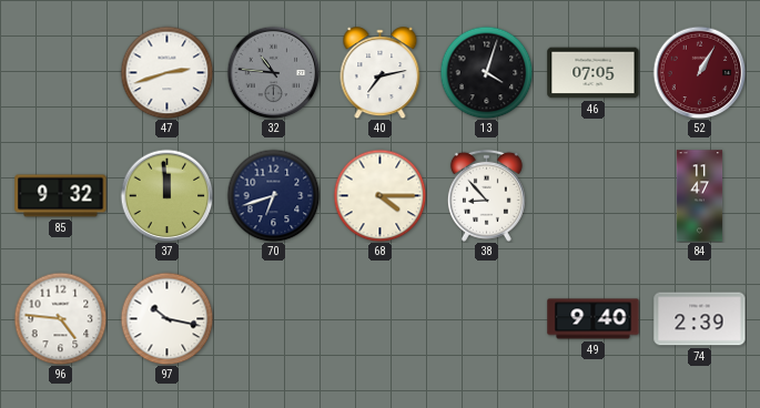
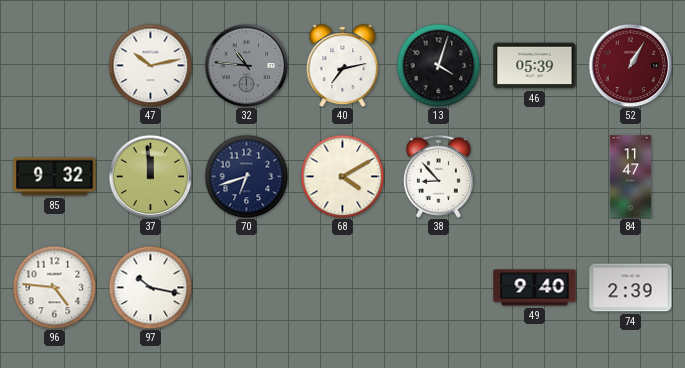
47: 2:42 -> 10:13 (150, 65)
46: 07:05 -> 05:39 (535, 66)
68: 4:15 -> 4:10 (342, 176)
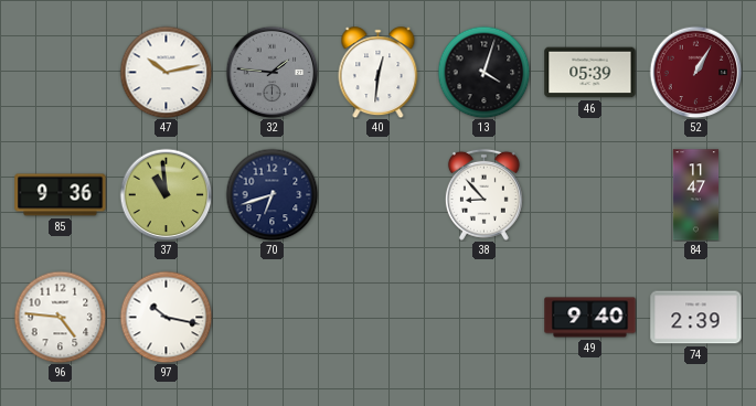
32: 10:46 -> 1:46 (271, 72)
40: 7:13 -> 12:31 (379, 73)
85: 9:32 -> 9:36 (61, 195)
37: 11:59 -> 10:59 (166, 194)
68: 4:10 -> none (342, 176)
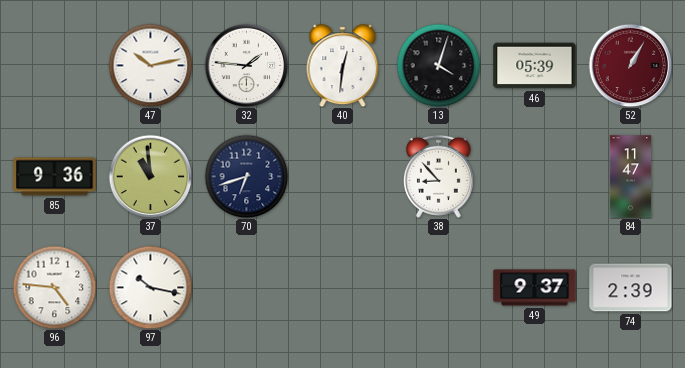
32 dial: grey -> white (246, 65)
49: 9:40 -> 9:37 (535, 288)
